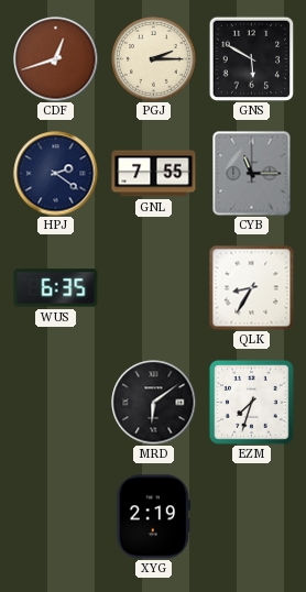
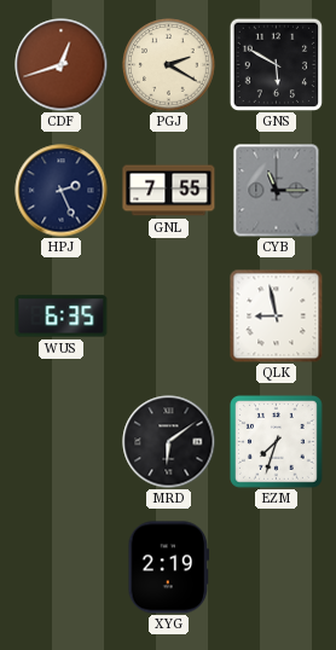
PGJ: 2:15 -> 2:20 (169, 65)
HPJ: 2:21 -> 2:26 (62, 191)
QLK: 8:35 -> 8:58 (276, 315)
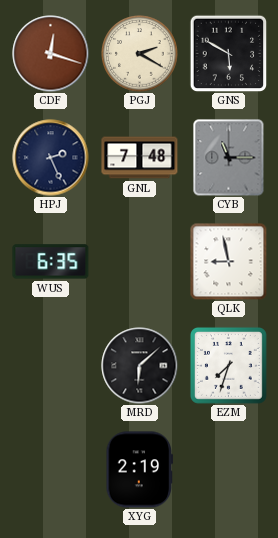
CDF: 12:42 -> 12:18 (51, 54)
GNL: 7:55 -> 7:48 (140, 158)
MRD: 6:09 -> 6:08 (140, 366)
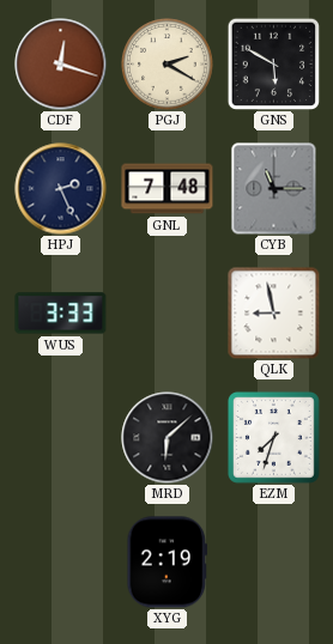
WUS: 6:35 -> 3:33 (61, 314)
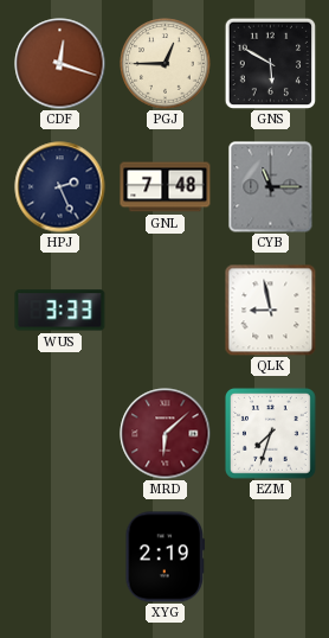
PGJ: 2:20 -> 12:45 (166, 64)
MRD dial: black -> burgundy (166, 434)
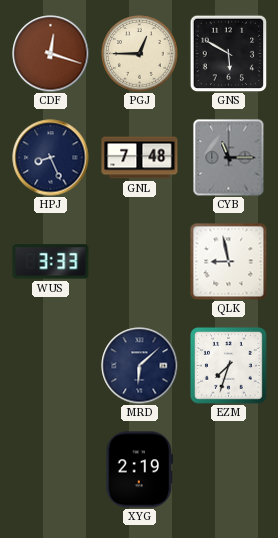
HPJ: 2:26 -> 8:26 (51, 158)
MRD dial: burgundy -> navy (140, 366)
